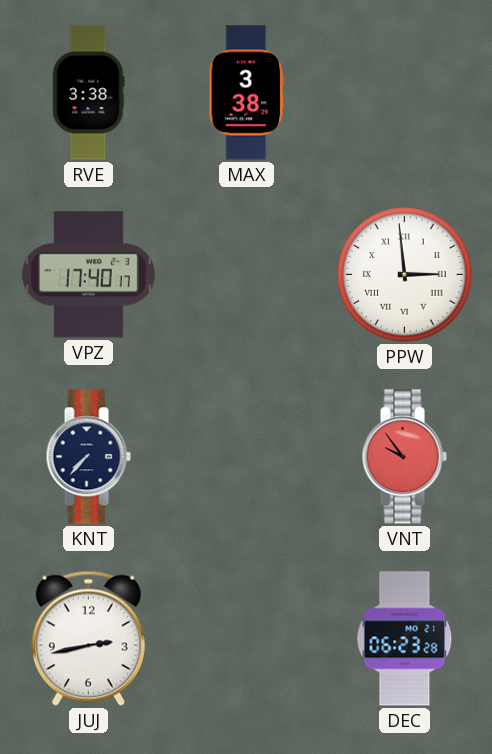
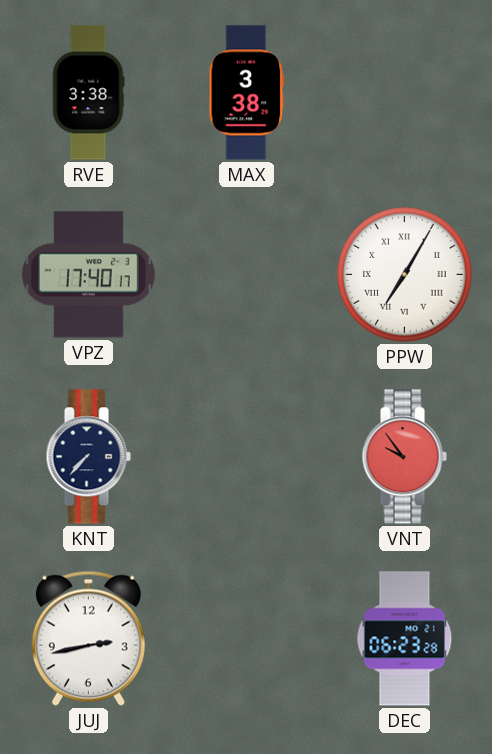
PPW: 2:59 -> 7:05 (405, 275)
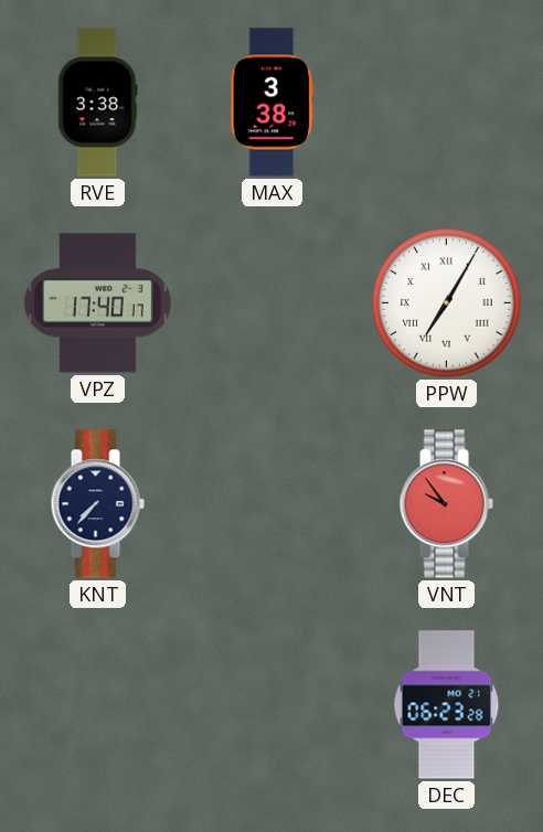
JUJ: 2:43 -> none (88, 638)
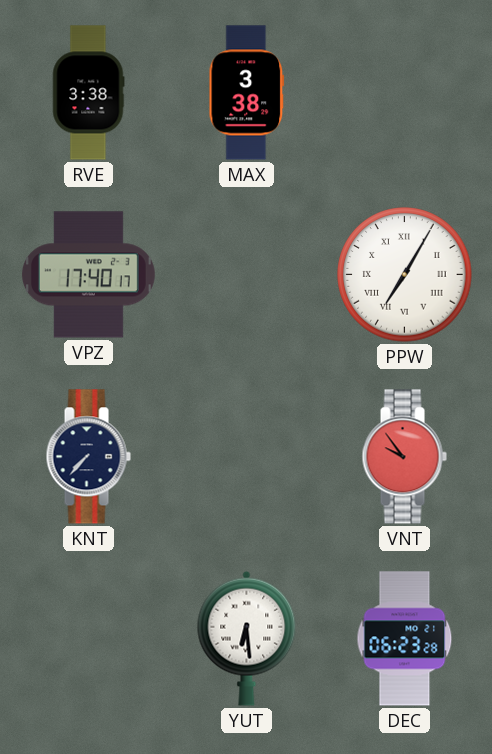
YUT: none -> 6:29 (247, 638)
